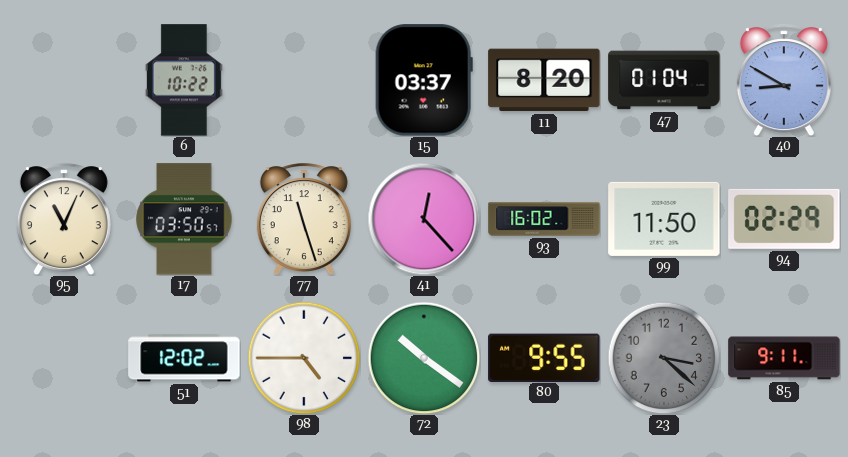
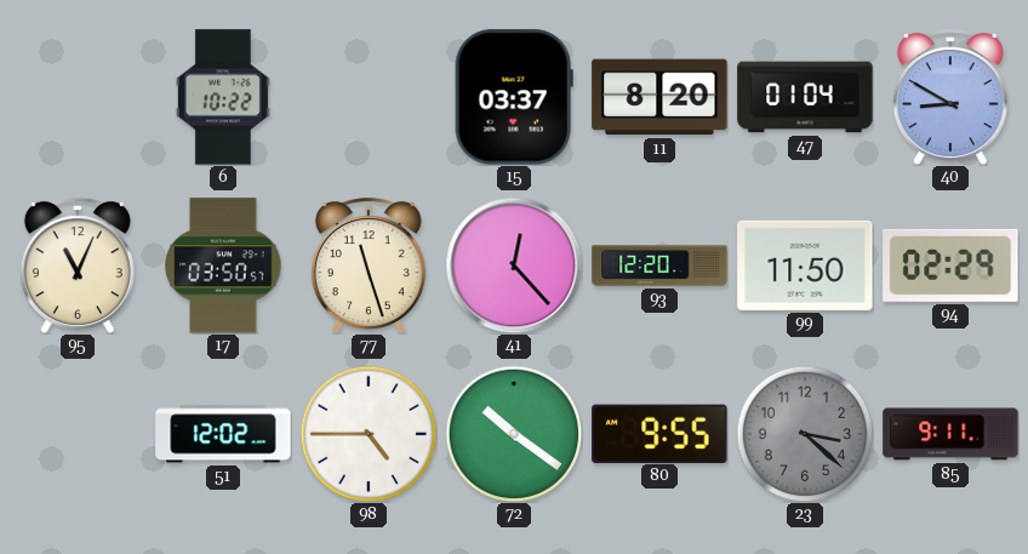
93: 16:02 -> 12:20 (659, 265)
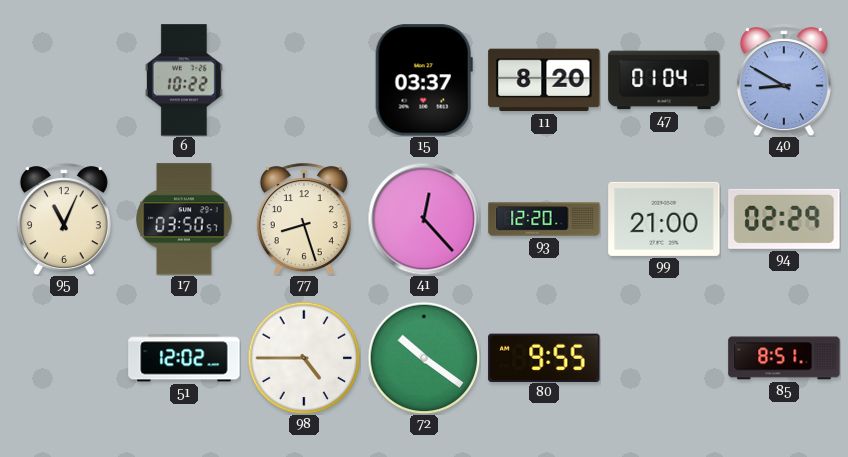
77: 11:27 -> 8:27 (304, 219)
99: 11:50 -> 21:00 (664, 219)
23: 3:22 -> none (805, 434)
85: 9:11 -> 8:51 (784, 358)
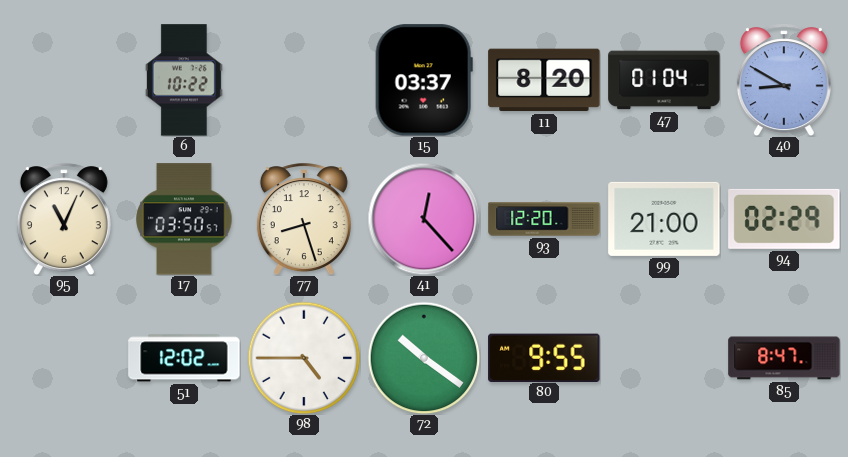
85: 8:51 -> 8:47 (784, 358)
